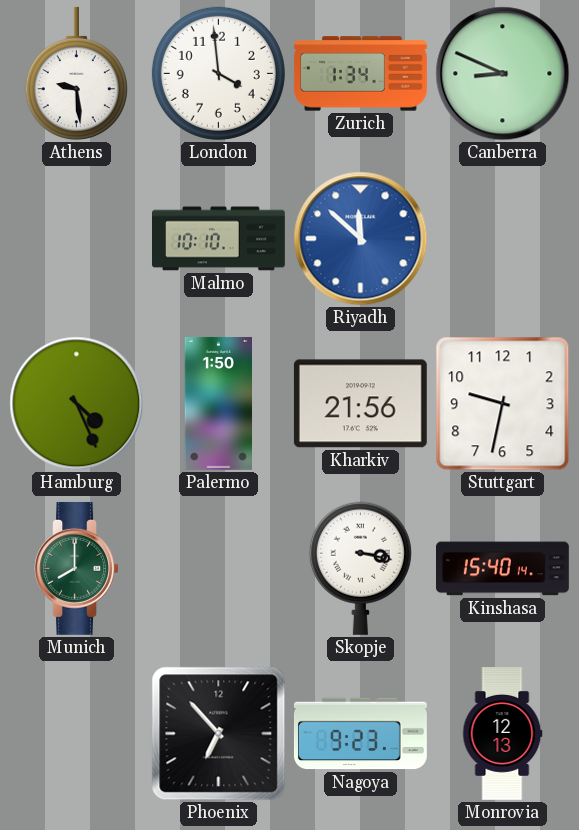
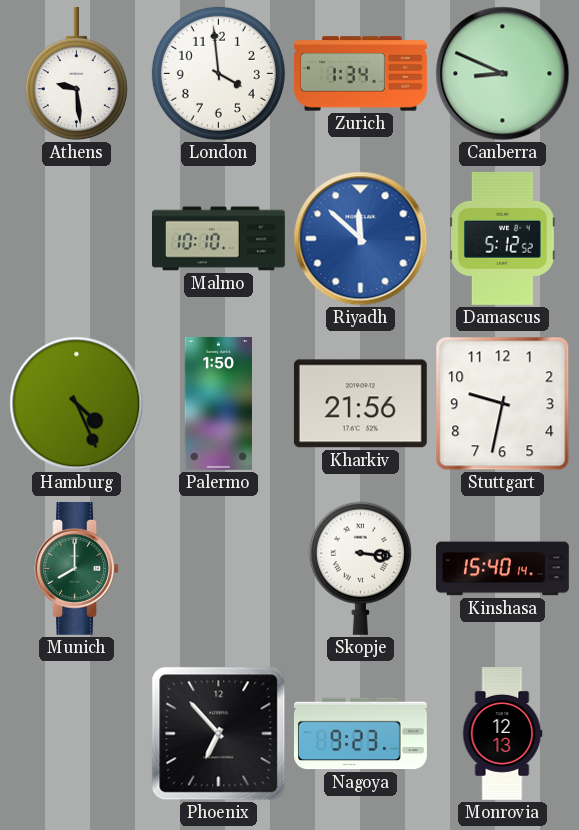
Damascus: none -> 5:12 (503, 238)
Skopje: 3:17 -> 3:16 (360, 568)
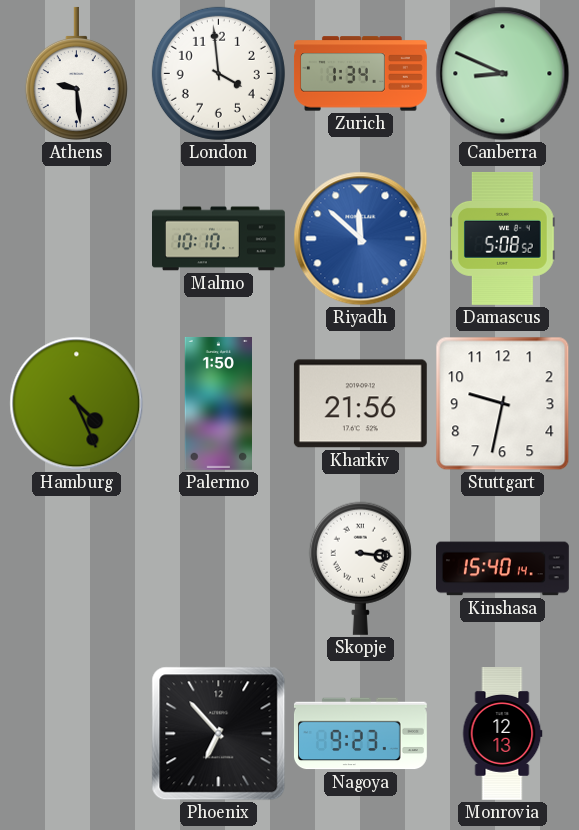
Damascus: 5:12 -> 5:08 (503, 238)
Munich: 8:00 -> none (76, 568)
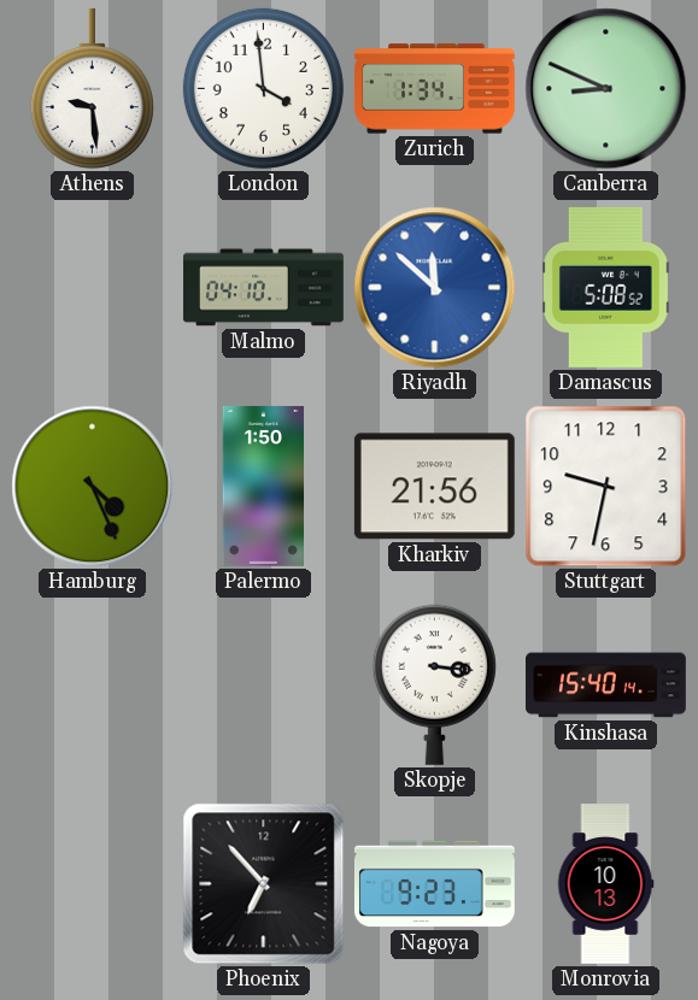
Malmo: 10:10 -> 04:10 (264, 288)
Monrovia: 12:13 -> 10:13 (605, 884)
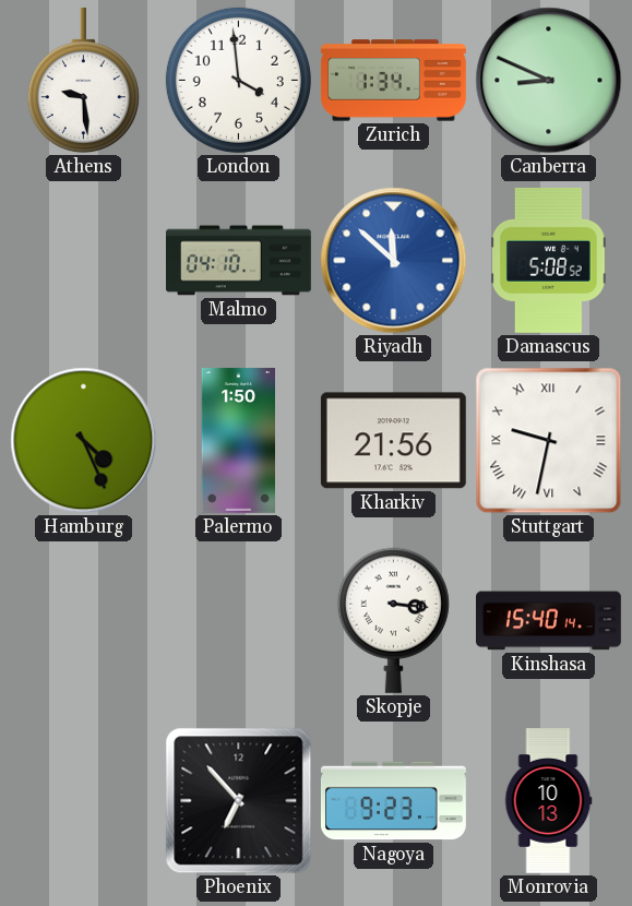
Stuttgart numerals: Arabic -> Roman (549, 441)
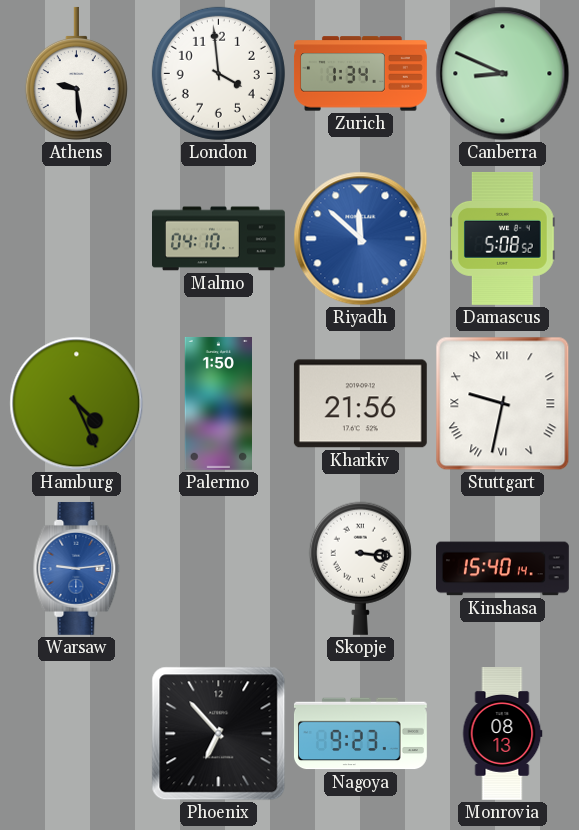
Warsaw: none -> 9:14 (77, 568)
Monrovia: 10:13 -> 08:13 (502, 734)
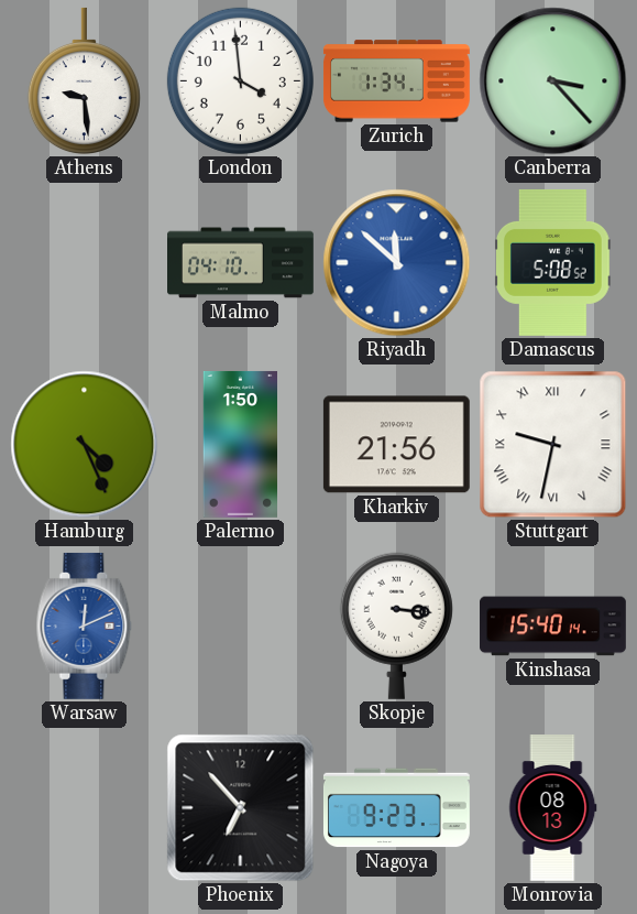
Canberra: 8:49 -> 3:23 (553, 81)
Warsaw: 9:14 -> 12:11 (85, 625)
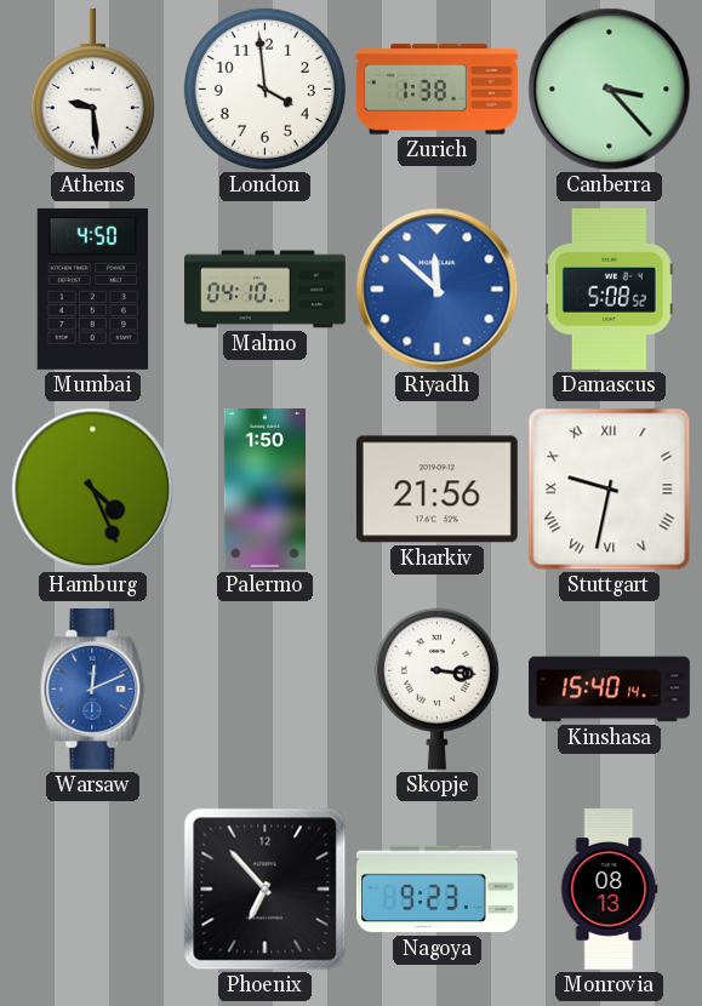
Zurich: 1:34 -> 1:38 (436, 90)
Mumbai: none -> 4:50 (92, 288)
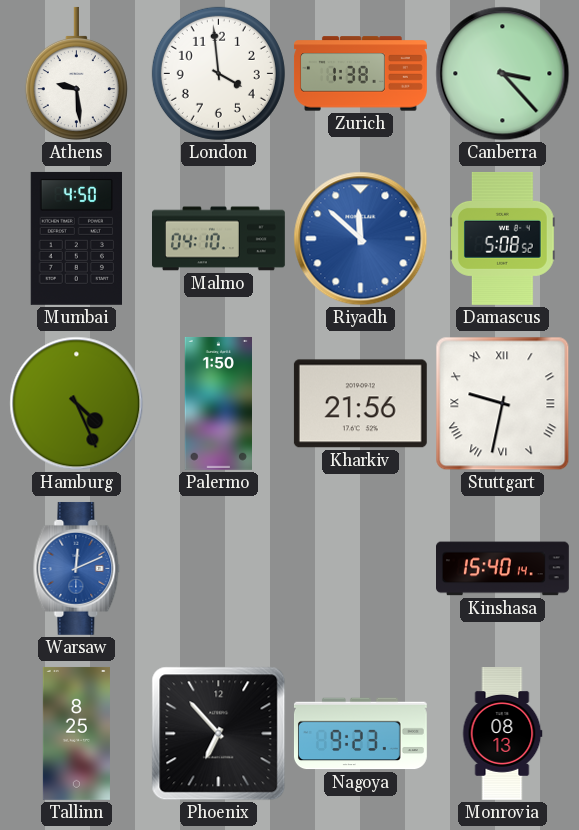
Skopje: 3:16 -> none (436, 688)
Tallinn: none -> 8:25 (76, 733)
